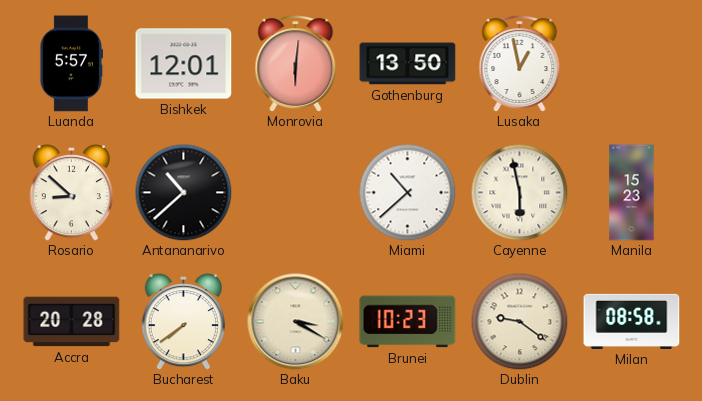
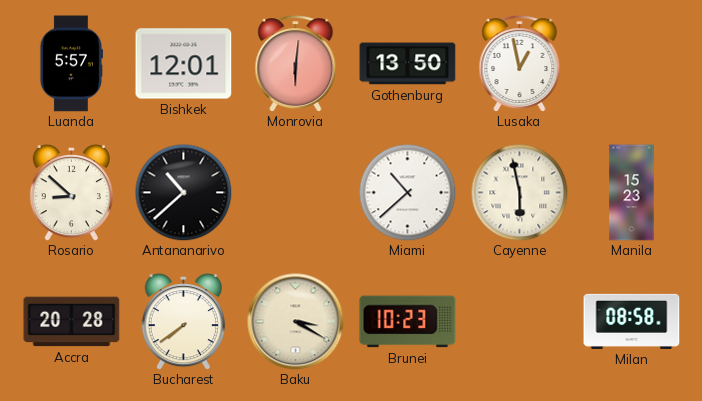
Dublin: 9:21 -> none (519, 321)
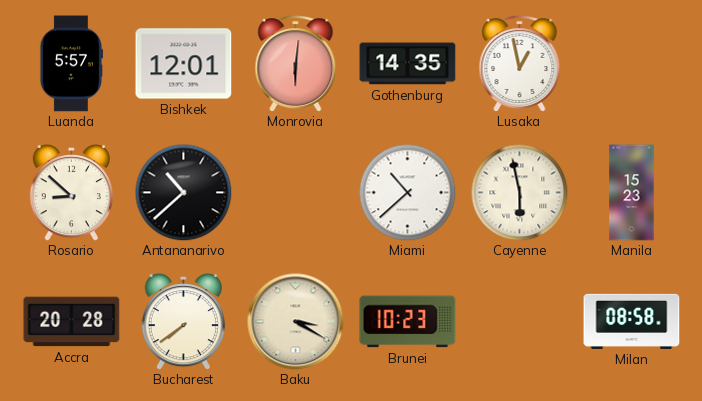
Gothenburg: 13:50 -> 14:35 (408, 64)
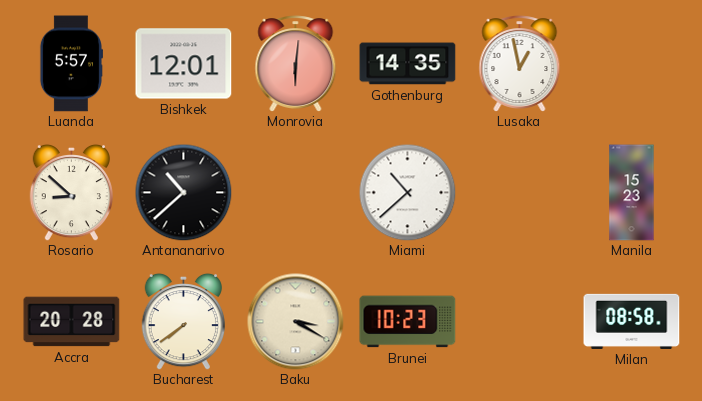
Cayenne: 5:58 -> none (519, 192)
